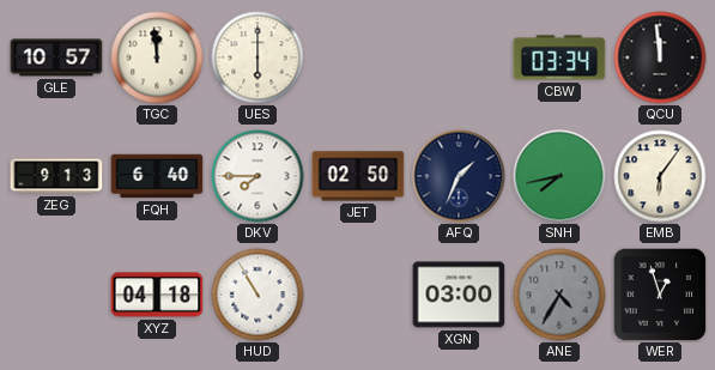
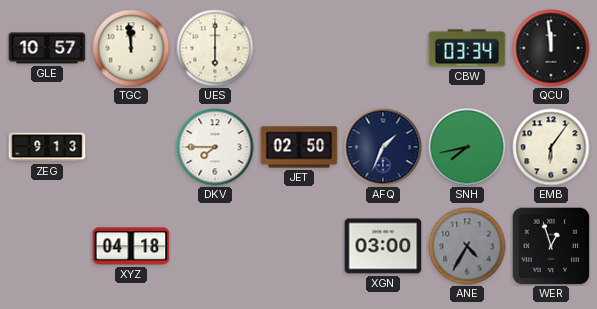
FQH: 6:40 -> none (157, 176)
HUD: 10:55 -> none (257, 295)
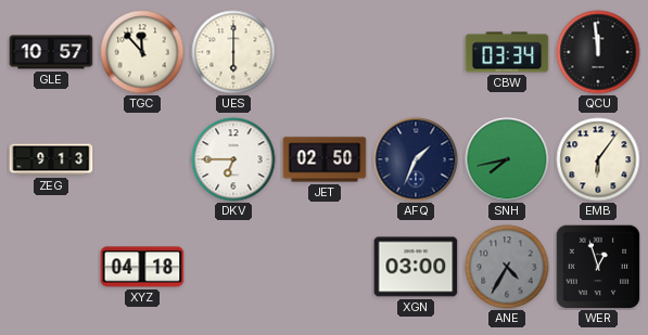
TGC: 11:59 -> 11:53 (142, 52)
DKV: 7:45 -> 6:45 (233, 159)
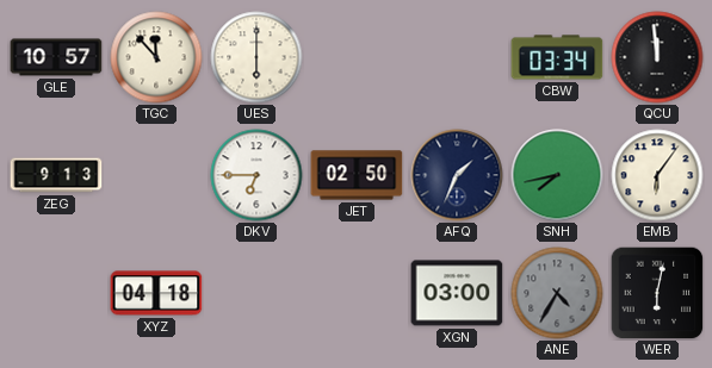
WER: 12:57 -> 6:02 (657, 293)
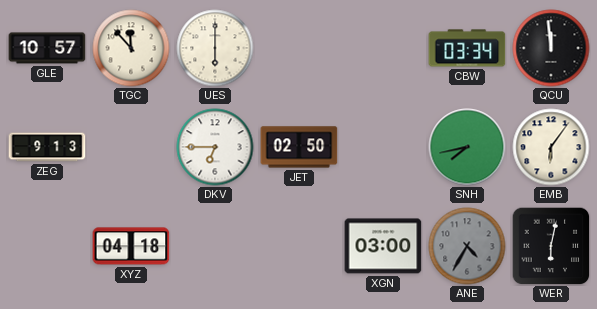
AFQ: 1:34 -> none (457, 175)
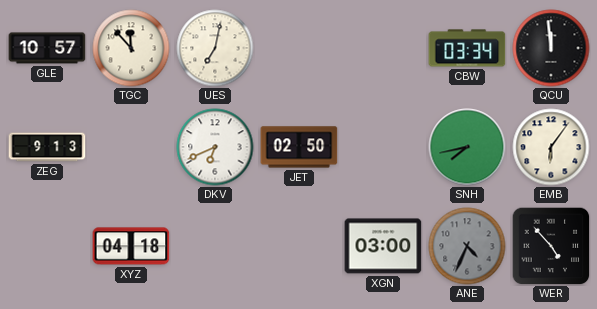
UES: 6:00 -> 7:02 (215, 48)
DKV: 6:45 -> 6:41 (215, 147)
ANE: 4:35 -> 4:34 (467, 246)
WER: 6:02 -> 4:53 (551, 246)
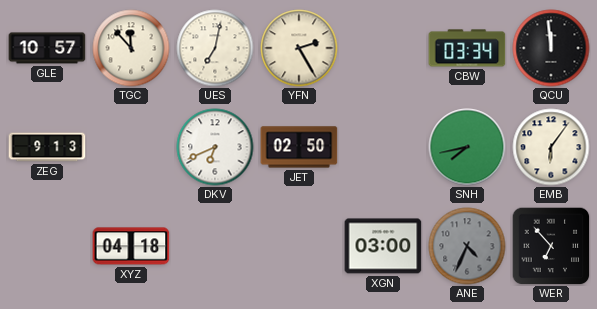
YFN: none -> 2:25 (299, 48)
WER: 4:53 -> 6:53 (551, 246)
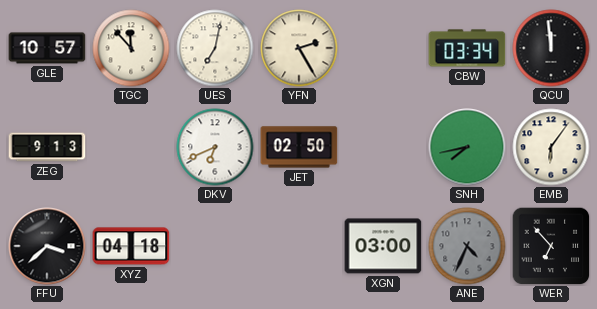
FFU: none -> 3:38 (47, 246)
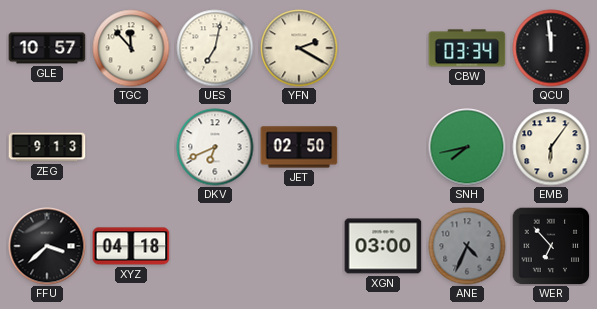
YFN: 2:25 -> 2:20 (299, 48)
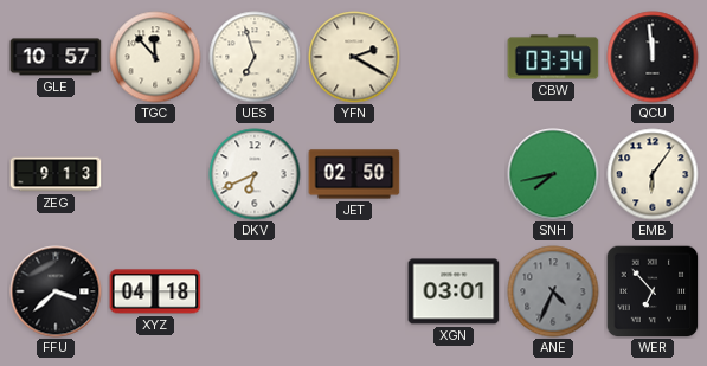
UES: 7:02 -> 6:57 (255, 57)
XGN: 03:00 -> 03:01 (454, 291)
